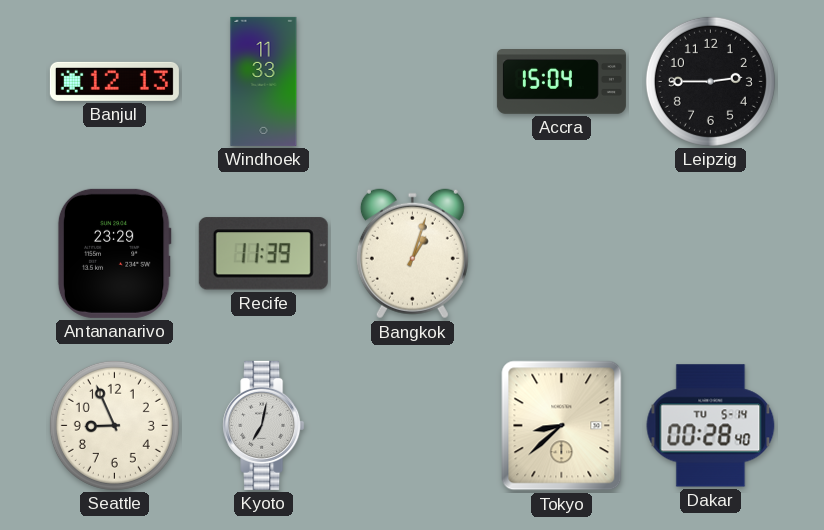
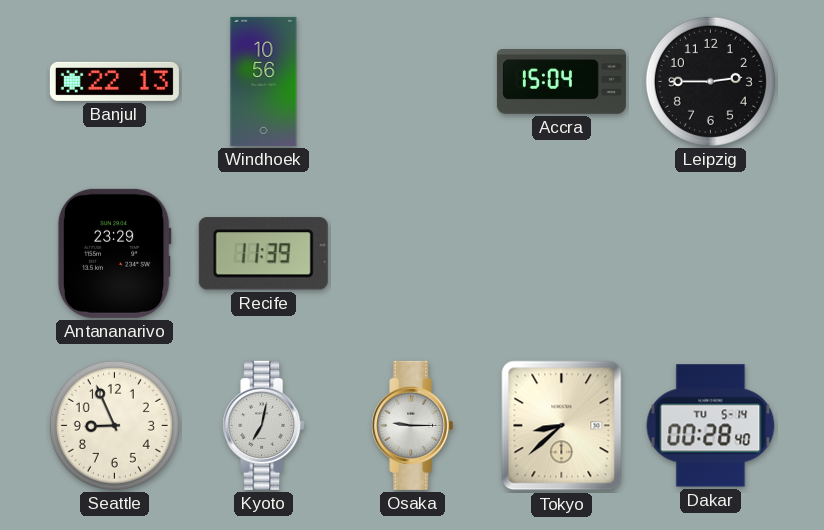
Banjul: 12:13 -> 22:13 (114, 81)
Windhoek: 11:33 -> 10:56 (264, 81)
Bangkok: 1:03 -> none (412, 254)
Osaka: none -> 9:15 (413, 425)
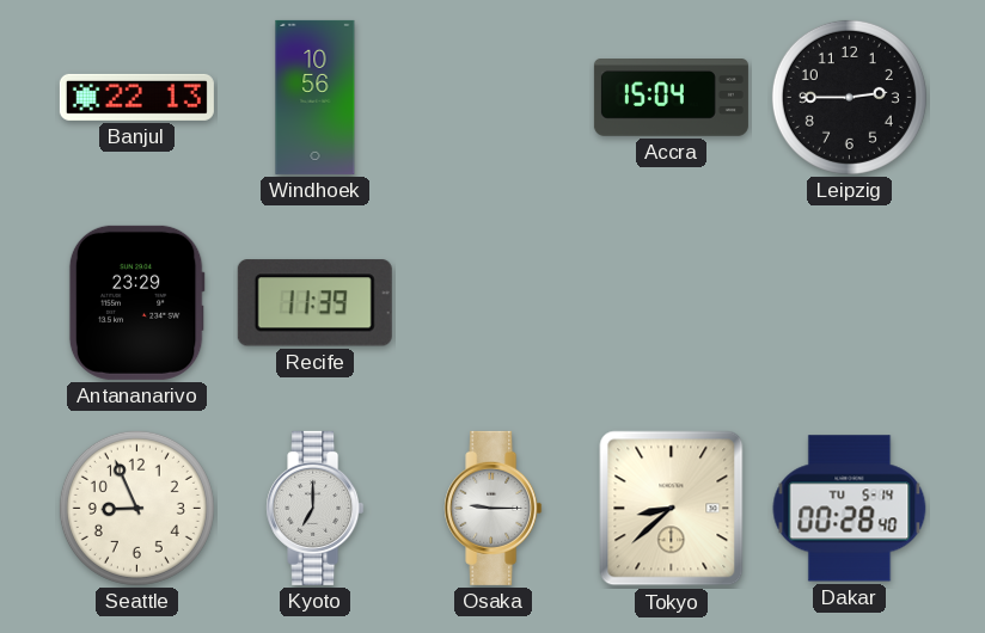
Kyoto: 7:02 -> 7:00 (316, 508)
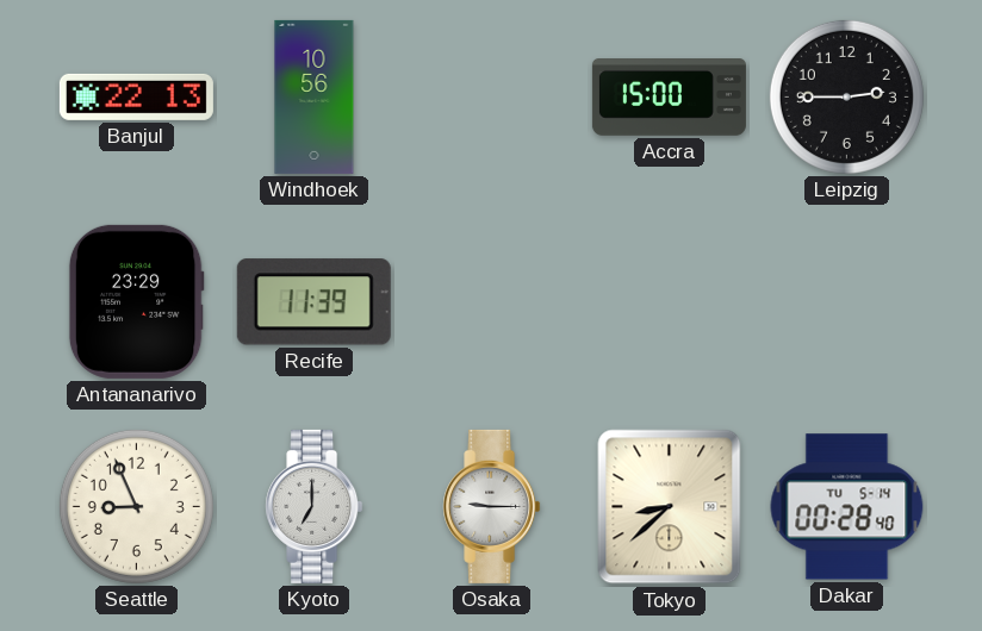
Accra: 15:04 -> 15:00 (669, 98)
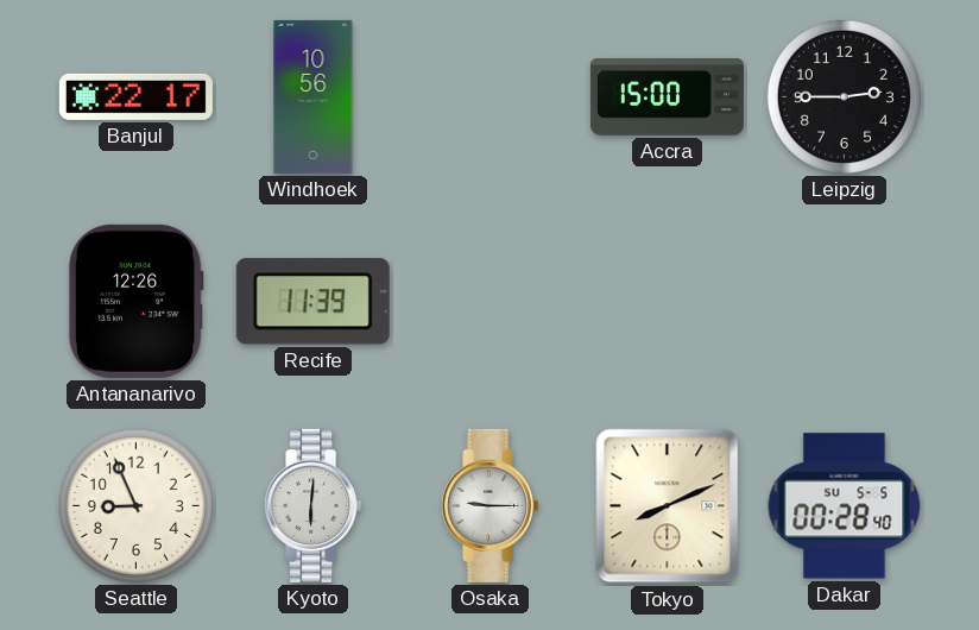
Banjul: 22:13 -> 22:17 (135, 96)
Antananarivo: 23:29 -> 12:26 (135, 301)
Kyoto: 7:00 -> 6:01 (314, 505)
Tokyo: 8:38 -> 8:11 (668, 506)
Dakar date: TU 5-14 -> SU 5-5 (845, 506)
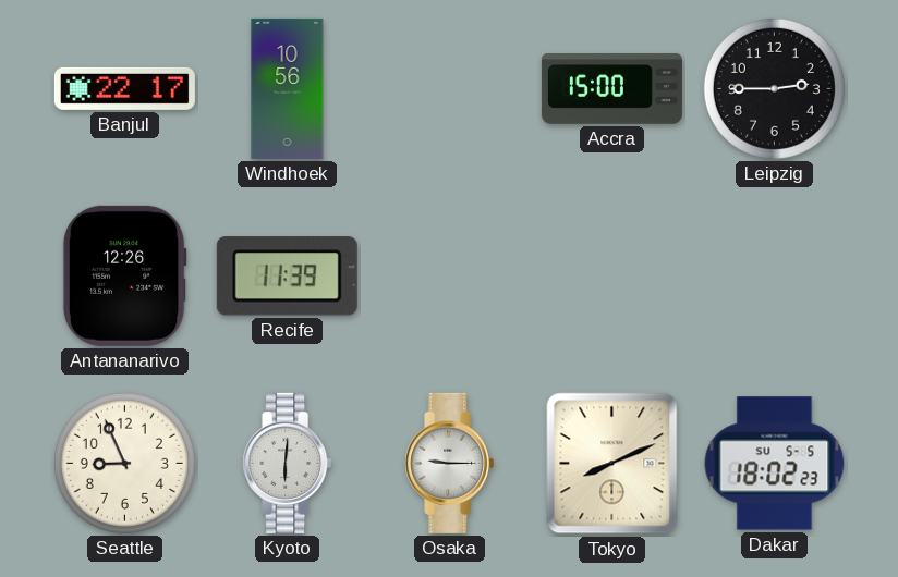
Dakar: 00:28 -> 18:02 (775, 464)
